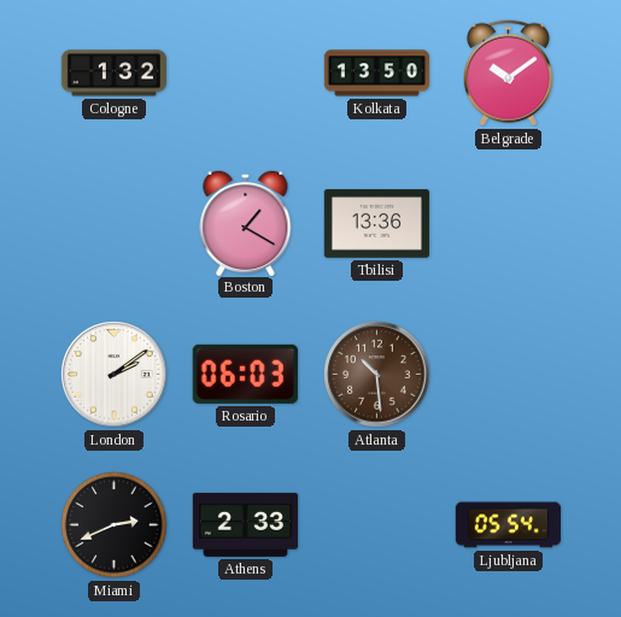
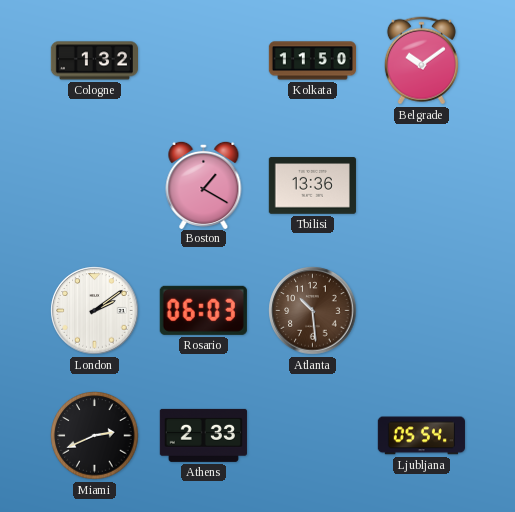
Kolkata: 13:50 -> 11:50 (312, 61)
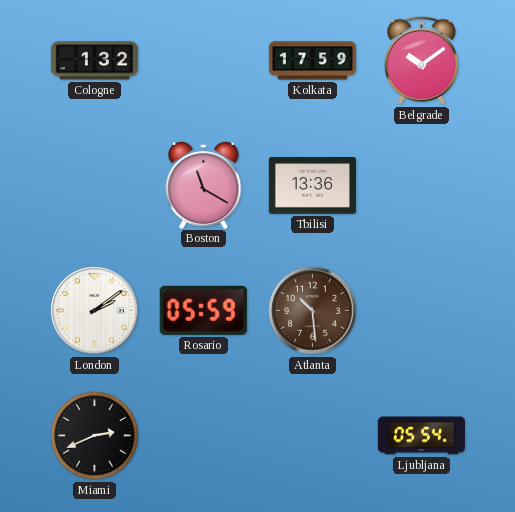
Kolkata: 11:50 -> 17:59 (312, 61)
Boston: 1:20 -> 11:20 (204, 184)
Rosario: 06:03 -> 05:59 (203, 310)
Athens: 2:33 -> none (203, 435)
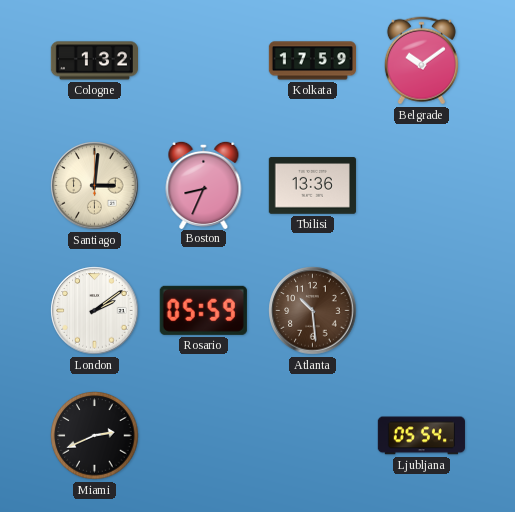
Santiago: none -> 3:01 (95, 186)
Boston: 11:20 -> 8:34 (204, 184)
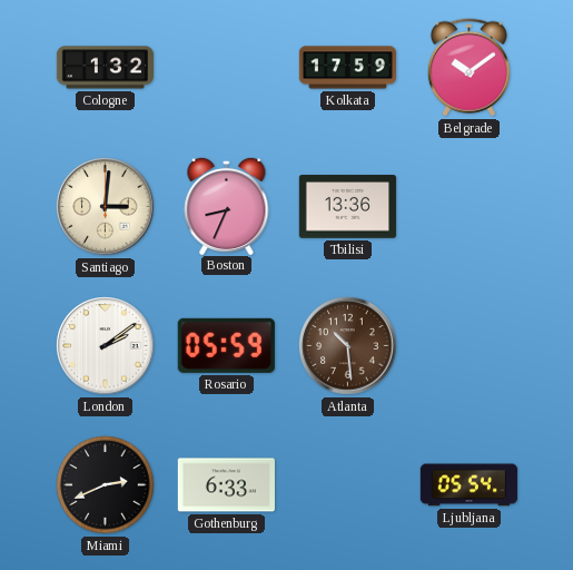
Gothenburg: none -> 6:33 (226, 485)
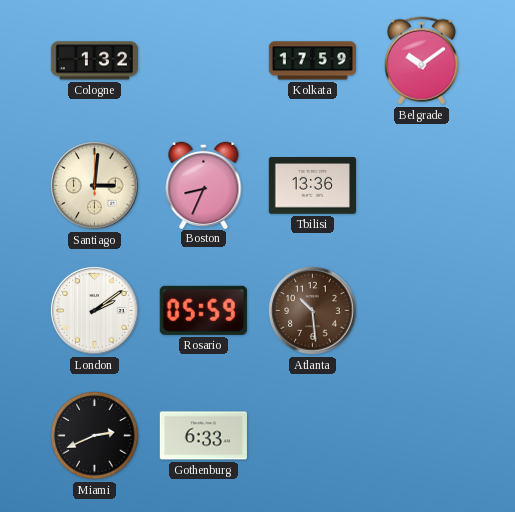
Ljubljana: 05:54 -> none (468, 485)
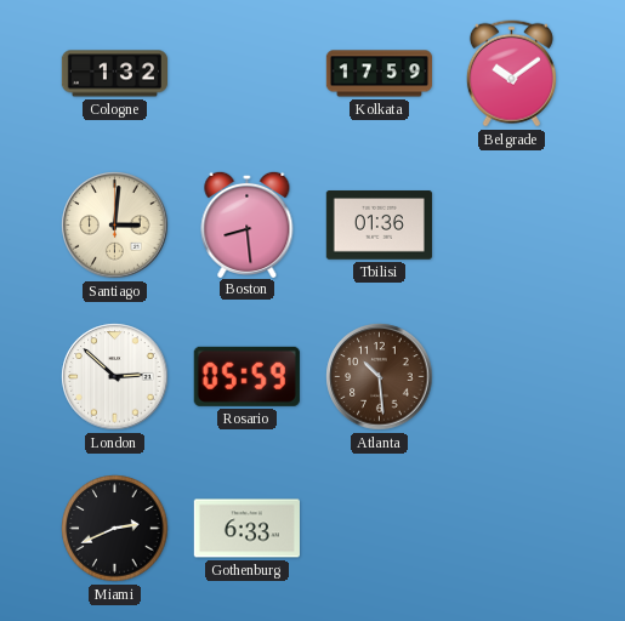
Boston: 8:34 -> 8:29 (248, 223)
Tbilisi: 13:36 -> 01:36 (379, 226)
London: 2:09 -> 2:52 (115, 377)
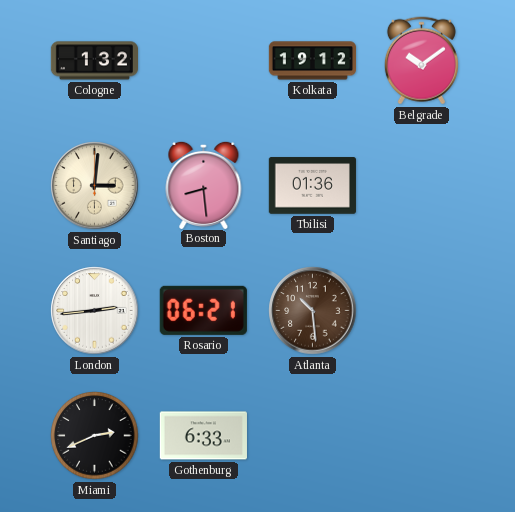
Kolkata: 17:59 -> 19:12 (312, 61)
London: 2:52 -> 2:44 (95, 311)
Rosario: 05:59 -> 06:21 (203, 310)
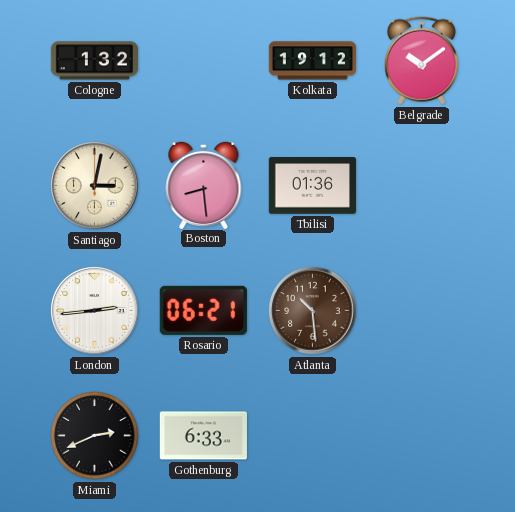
Santiago: 3:01 -> 3:02 (95, 186)
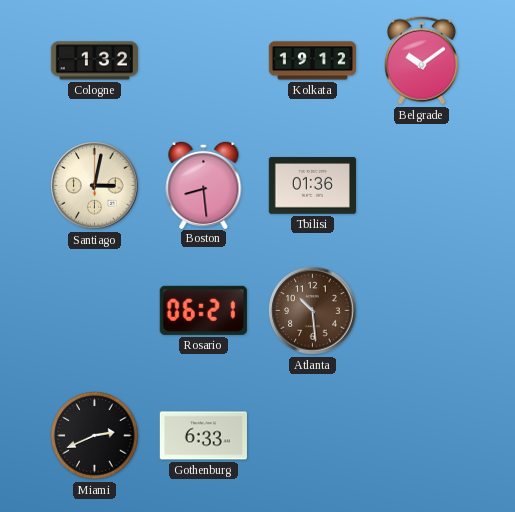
London: 2:44 -> none (95, 311)
